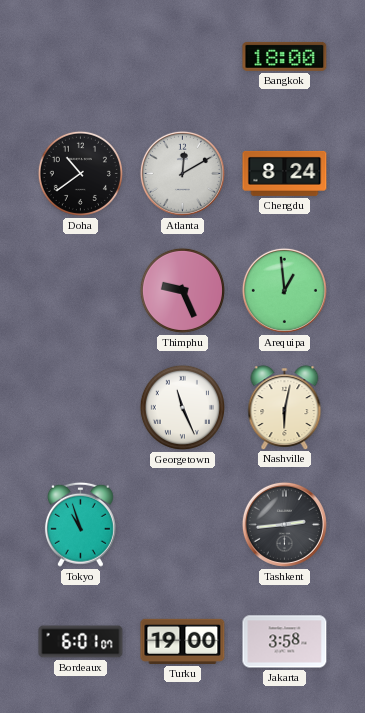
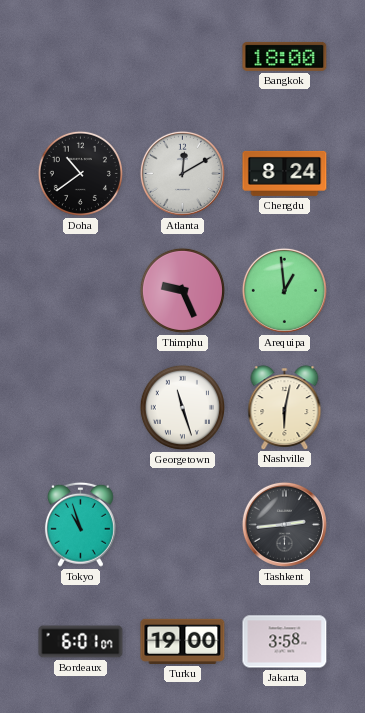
Georgetown: 11:26 -> 11:27 (182, 407)
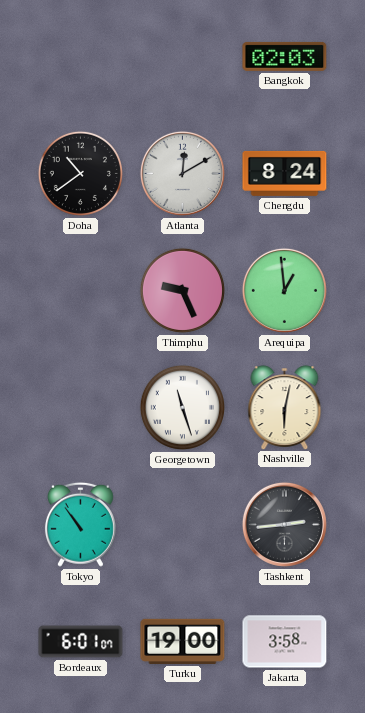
Bangkok: 18:00 -> 02:03 (285, 56)
Tokyo: 10:57 -> 10:54 (80, 524)
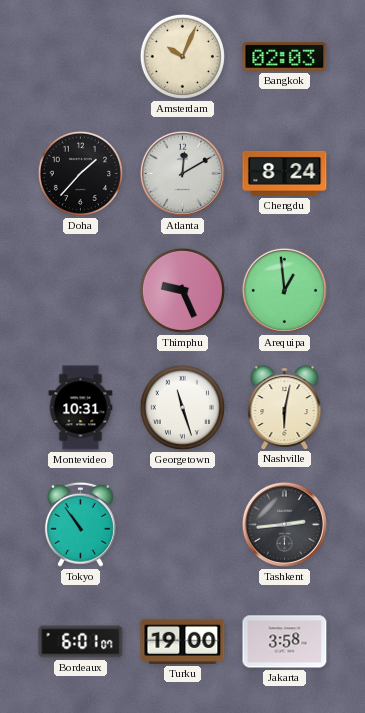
Amsterdam: none -> 10:04 (182, 56)
Doha: 10:39 -> 1:37 (80, 173)
Montevideo: none -> 10:31 (81, 408)
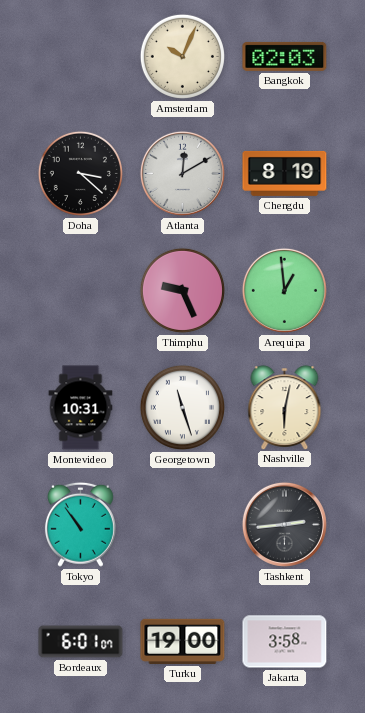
Doha: 1:37 -> 3:22 (80, 173)
Chengdu: 8:24 -> 8:19 (285, 173)
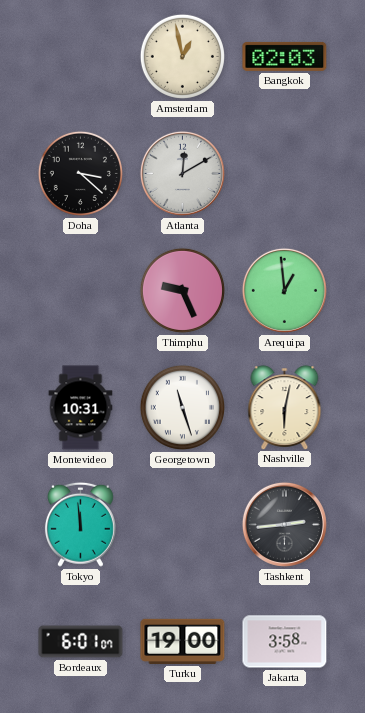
Amsterdam: 10:04 -> 12:58 (182, 56)
Chengdu: 8:19 -> none (285, 173)
Tokyo: 10:54 -> 11:59 (80, 524)
